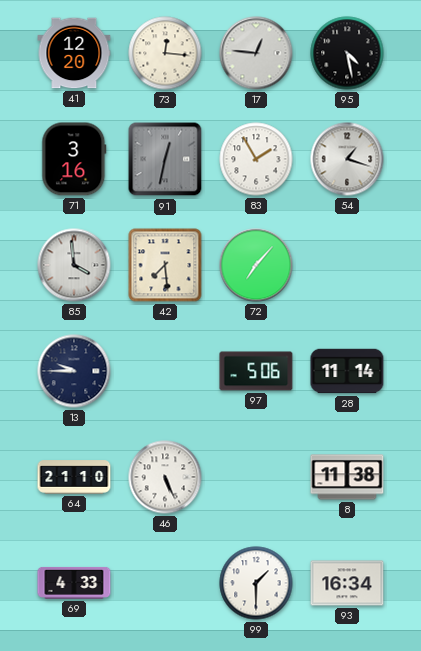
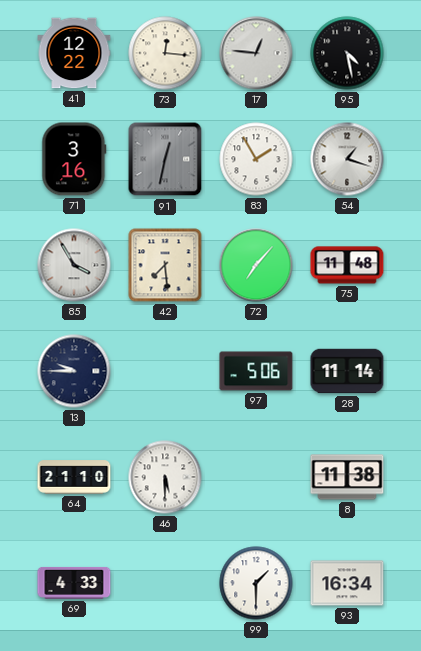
41: 12:20 -> 12:22 (74, 53)
85: 3:59 -> 3:55 (74, 265)
75: none -> 11:48 (347, 265)
46: 5:26 -> 5:30 (165, 477)
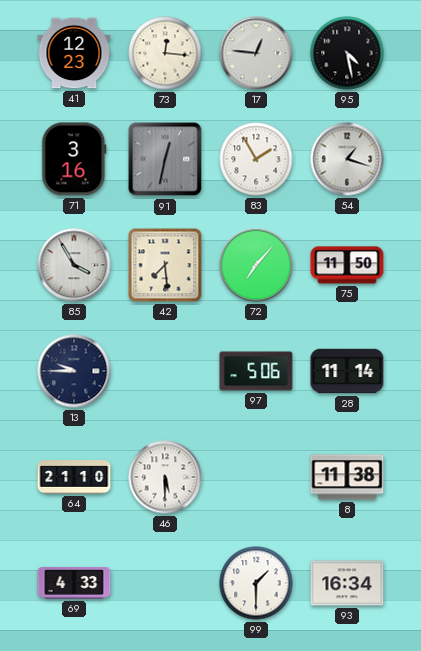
41: 12:22 -> 12:23 (74, 53)
75: 11:48 -> 11:50 (347, 265)
